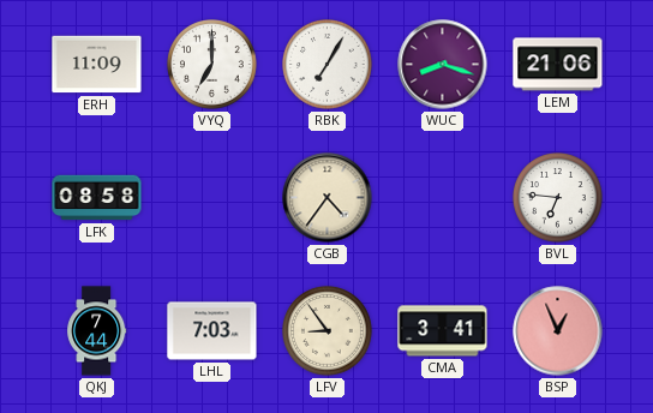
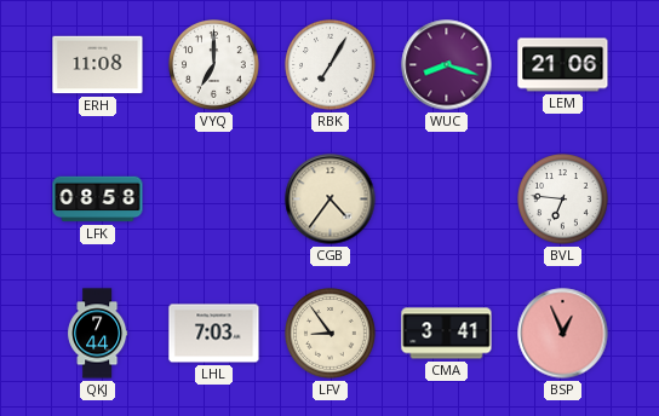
ERH: 11:09 -> 11:08 (98, 65)
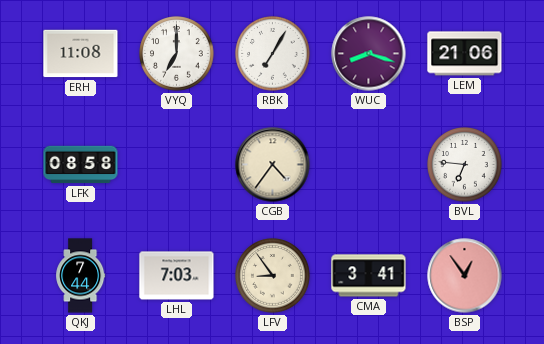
BSP: 12:56 -> 12:54 (465, 276)
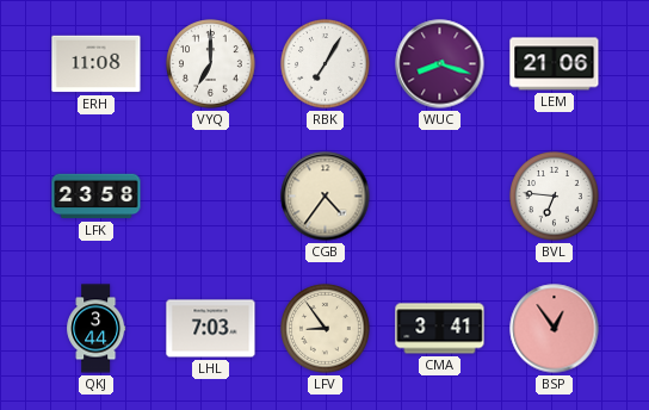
LFK: 08:58 -> 23:58 (97, 197)
QKJ: 7:44 -> 3:44 (97, 329)
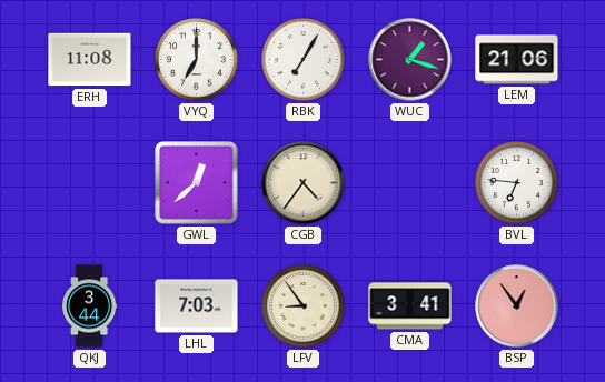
WUC: 8:18 -> 1:18 (410, 60)
LFK: 23:58 -> none (97, 197)
GWL: none -> 12:38 (197, 183)
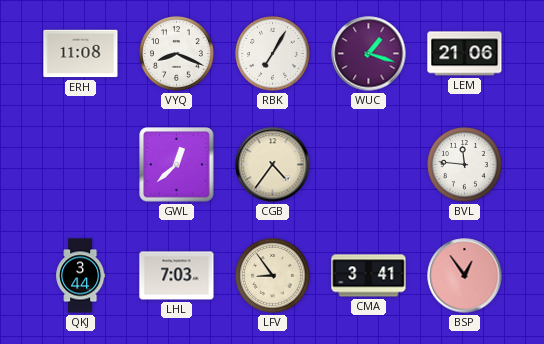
VYQ: 7:00 -> 8:19 (177, 54)
BVL: 6:46 -> 11:46 (465, 165)
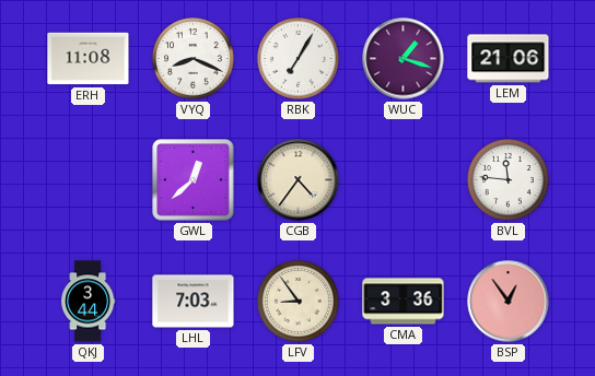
CMA: 3:41 -> 3:36 (404, 302)
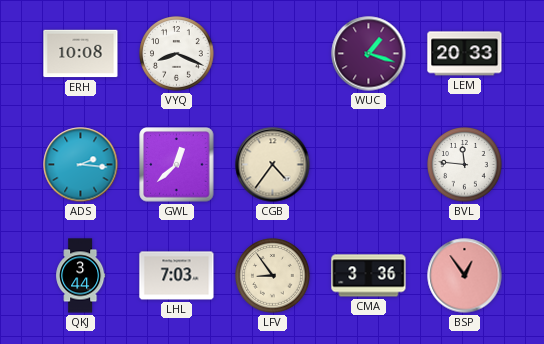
ERH: 11:08 -> 10:08 (81, 54)
RBK: 7:05 -> none (299, 59)
LEM: 21:06 -> 20:33 (465, 54)
ADS: none -> 2:16 (81, 165)
